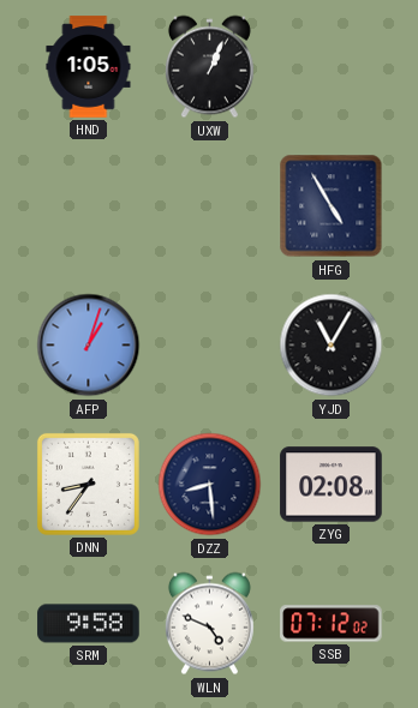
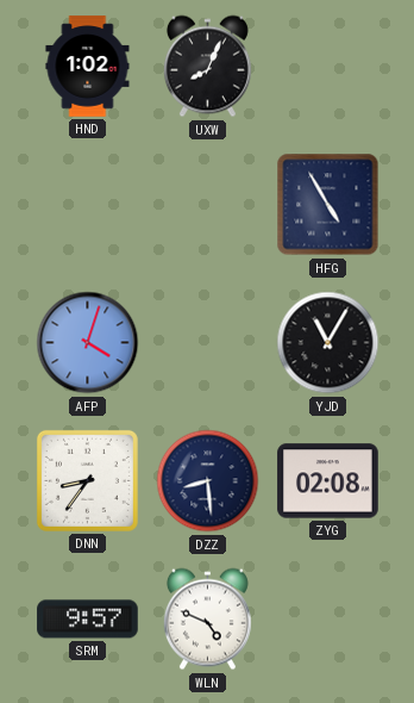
HND: 1:05 -> 1:02 (88, 67)
UXW: 1:04 -> 8:04 (207, 67)
AFP: 1:03 -> 4:03 (88, 343)
SRM: 9:58 -> 9:57 (88, 620)
SSB: 07:12 -> none (332, 624)
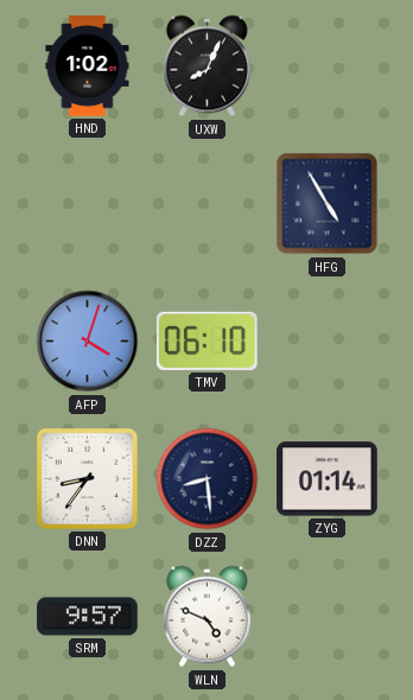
TMV: none -> 06:10 (208, 341)
YJD: 11:05 -> none (328, 343)
ZYG: 02:08 -> 01:14 (328, 479)
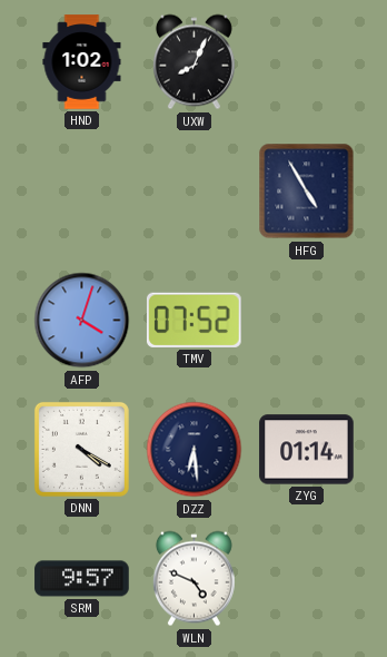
TMV: 06:10 -> 07:52 (195, 320)
DNN: 8:36 -> 4:20 (81, 449)
DZZ: 8:29 -> 6:29 (195, 450)
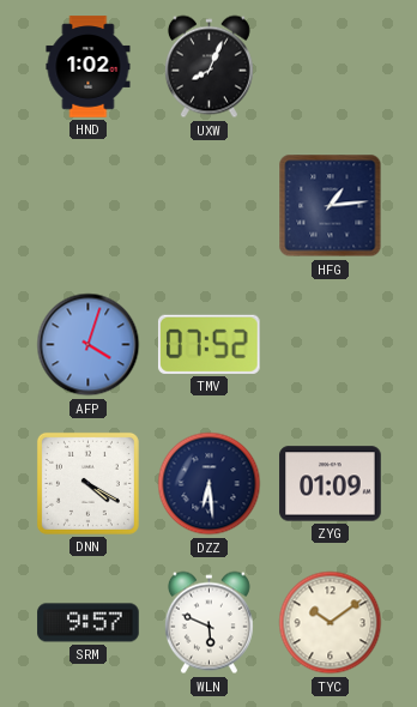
HFG: 4:55 -> 1:14 (331, 206)
ZYG: 01:14 -> 01:09 (331, 484)
WLN: 4:49 -> 5:49 (208, 623)
TYC: none -> 10:09 (331, 623)
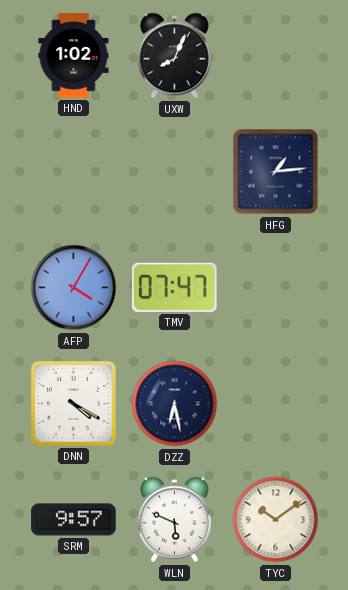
AFP: 4:03 -> 4:05 (74, 288)
TMV: 07:52 -> 07:47 (175, 287)
DZZ: 6:29 -> 6:28 (175, 404)
ZYG: 01:09 -> none (331, 484)
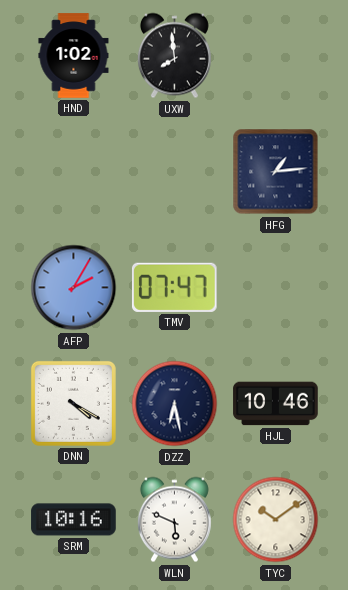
UXW: 8:04 -> 7:59 (174, 56)
AFP: 4:05 -> 2:05 (74, 288)
HJL: none -> 10:46 (276, 404)
SRM: 9:57 -> 10:16 (74, 520)
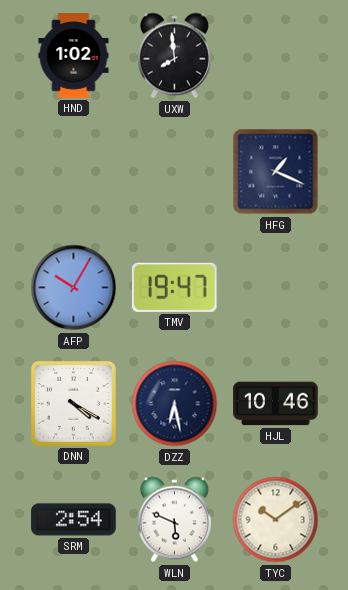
HFG: 1:14 -> 1:19 (276, 172)
AFP: 2:05 -> 10:05 (74, 288)
TMV: 07:47 -> 19:47 (175, 287)
SRM: 10:16 -> 2:54 (74, 520)
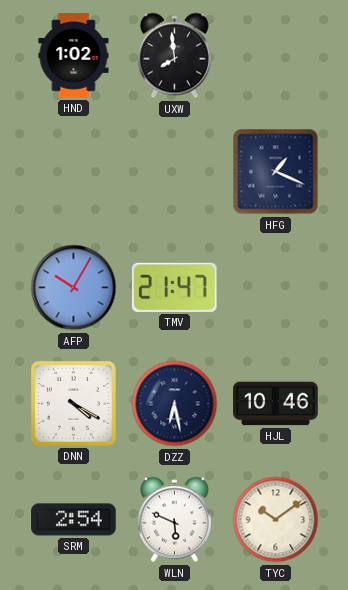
TMV: 19:47 -> 21:47 (175, 287)
